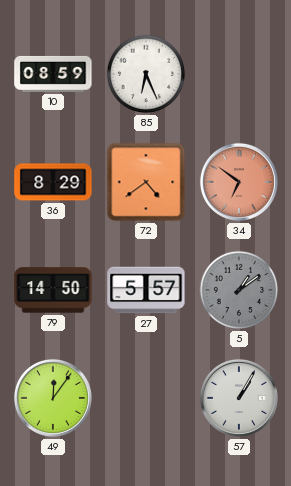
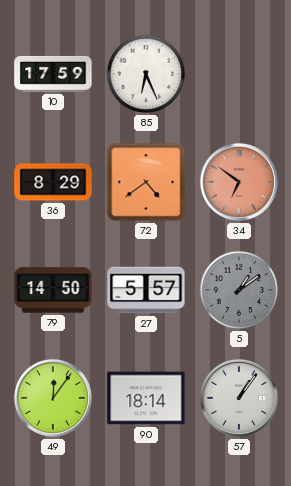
10: 08:59 -> 17:59 (53, 74)
90: none -> 18:14 (146, 398)
57: 1:05 -> 1:06 (239, 398)
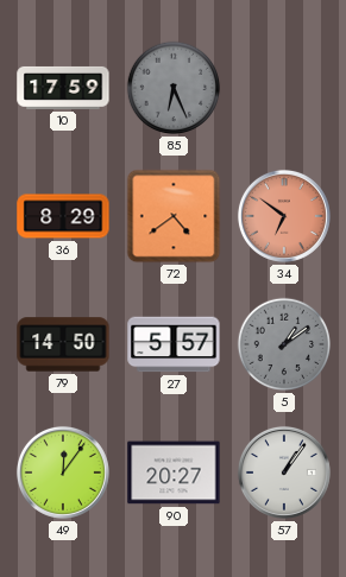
85 dial: white -> grey (174, 88)
90: 18:14 -> 20:27 (174, 473)
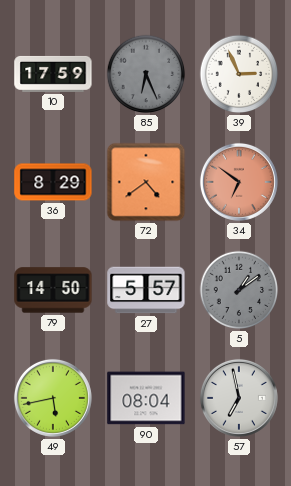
39: none -> 2:56 (239, 74)
49: 12:06 -> 5:43 (53, 398)
90: 20:27 -> 08:04 (146, 398)
57: 1:06 -> 6:58 (239, 398)
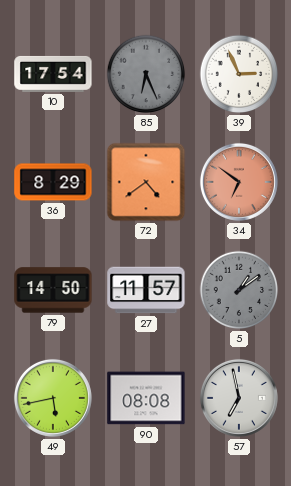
10: 17:59 -> 17:54 (53, 74)
27: 5:57 -> 11:57 (146, 290)
90: 08:04 -> 08:08 (146, 398)
